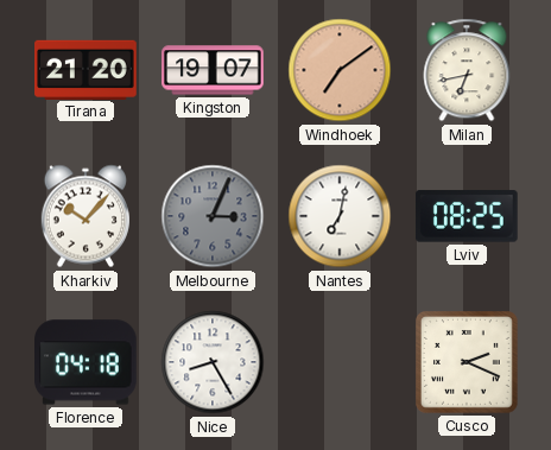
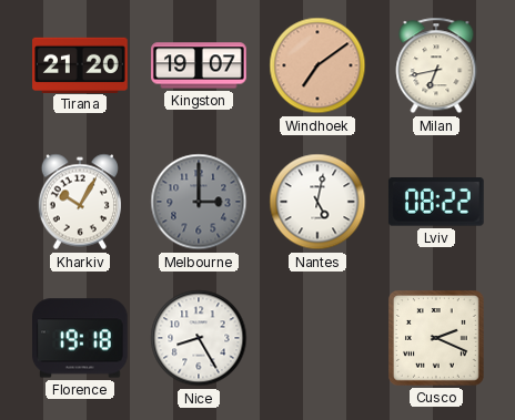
Kharkiv: 10:07 -> 10:05 (80, 202)
Melbourne: 3:04 -> 3:00 (199, 202)
Nantes: 7:02 -> 5:02 (317, 202)
Lviv: 08:25 -> 08:22 (436, 202)
Florence: 04:18 -> 19:18 (81, 338)
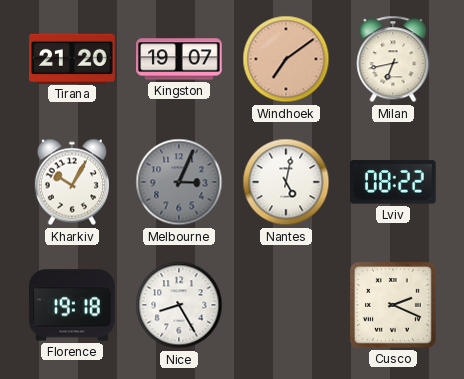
Melbourne: 3:00 -> 3:04 (179, 182)
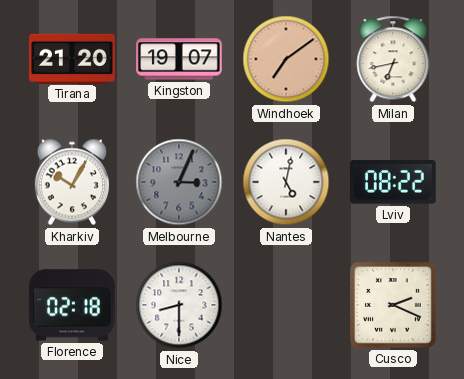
Florence: 19:18 -> 02:18 (73, 305)
Nice: 8:25 -> 8:30 (179, 305)
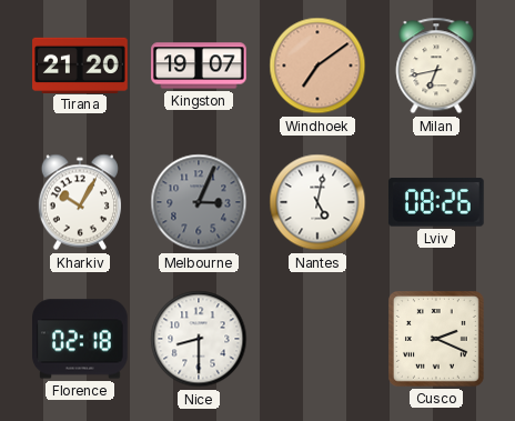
Lviv: 08:22 -> 08:26 (436, 202)
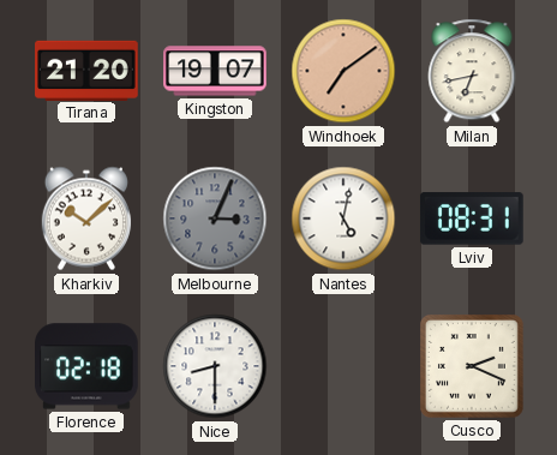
Kharkiv: 10:05 -> 10:08 (86, 218)
Lviv: 08:26 -> 08:31 (472, 218)
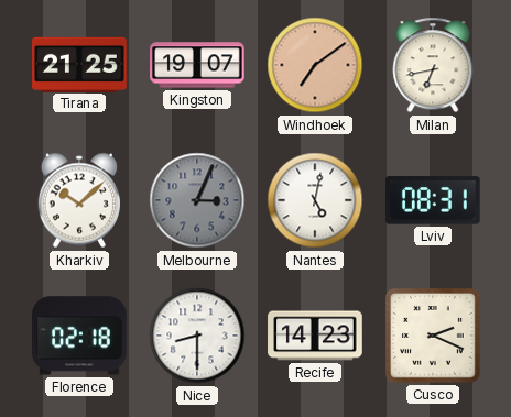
Tirana: 21:20 -> 21:25 (79, 64)
Recife: none -> 14:23 (315, 336)
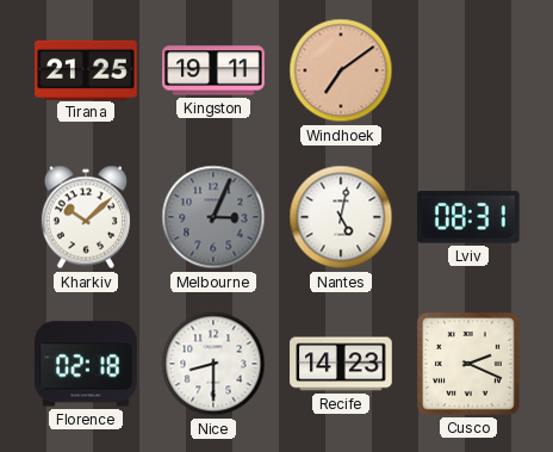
Kingston: 19:07 -> 19:11 (213, 70)
Milan: 6:43 -> none (433, 65)
